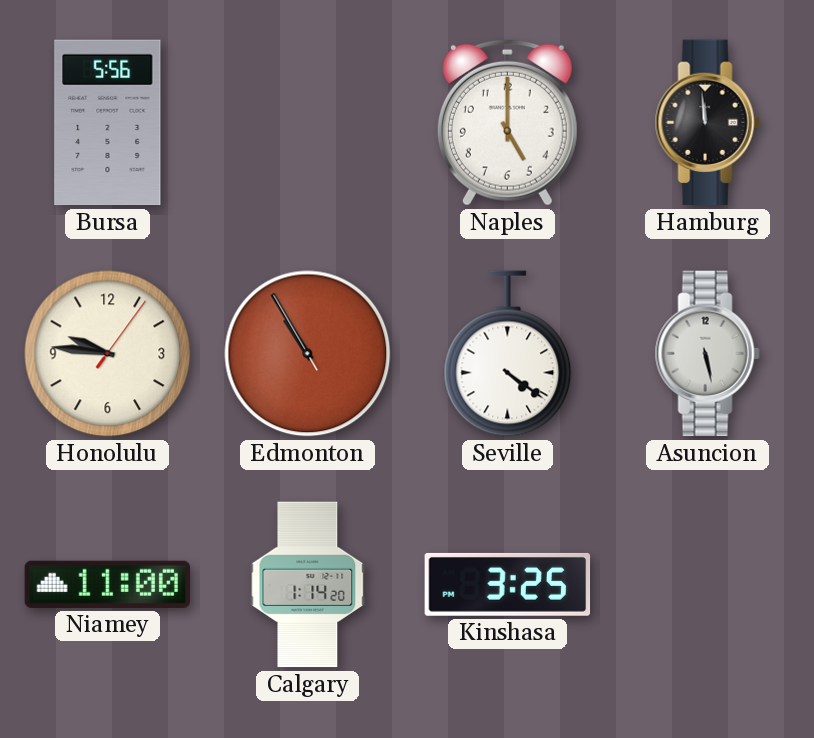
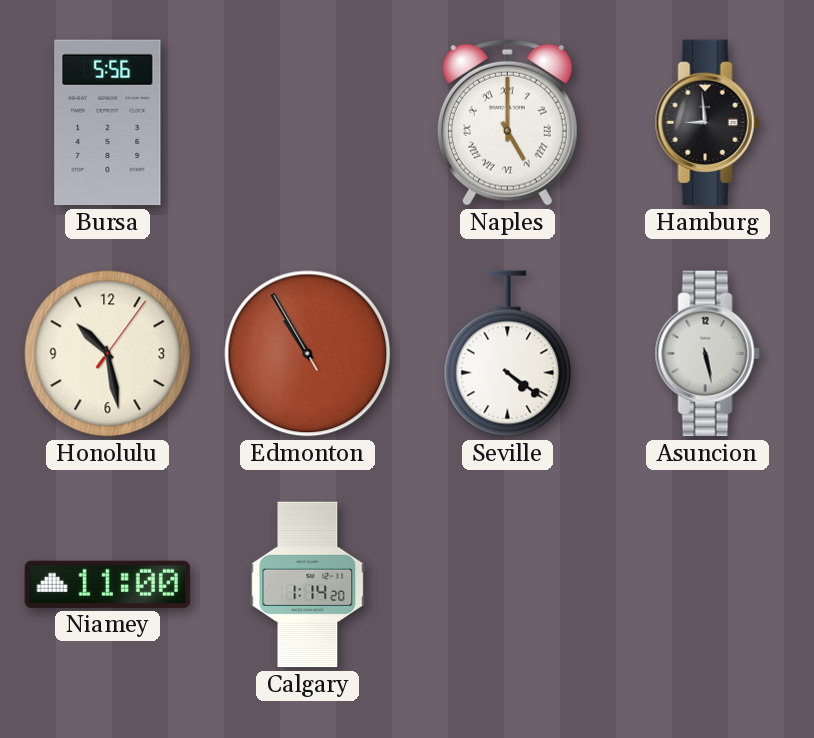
Naples numerals: Arabic -> Roman (507, 122)
Hamburg: 11:59 -> 8:59 (707, 123)
Honolulu: 9:46 -> 10:28 (108, 354)
Kinshasa: 3:25 -> none (508, 584)
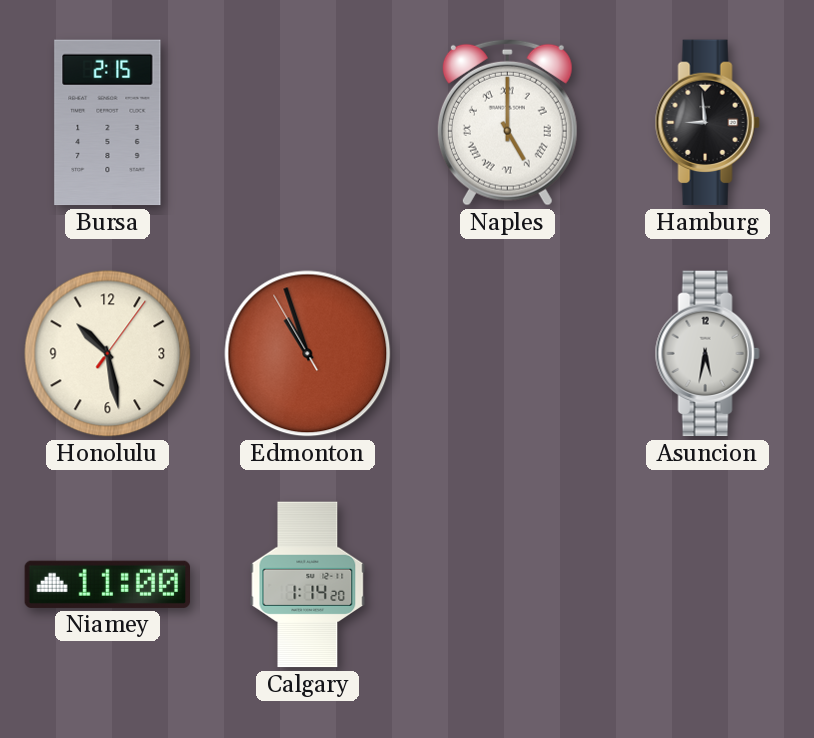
Bursa: 5:56 -> 2:15 (108, 123)
Edmonton: 10:54 -> 10:56 (308, 354)
Seville: 4:21 -> none (508, 354)
Asuncion: 5:28 -> 5:32 (707, 354)
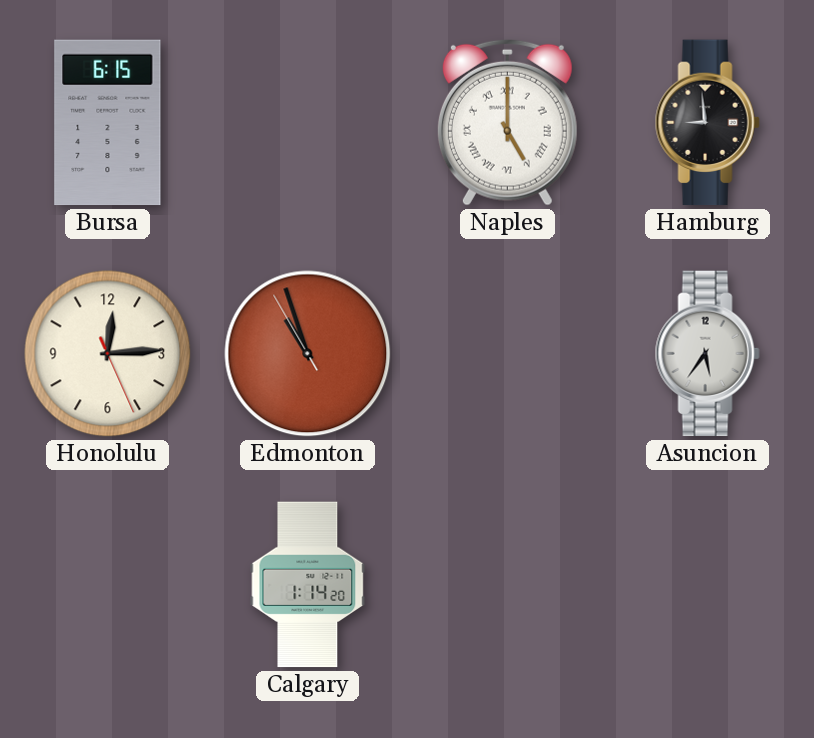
Bursa: 2:15 -> 6:15 (108, 123)
Honolulu: 10:28 -> 12:14 (108, 354)
Asuncion: 5:32 -> 5:36 (707, 354)
Niamey: 11:00 -> none (108, 584)
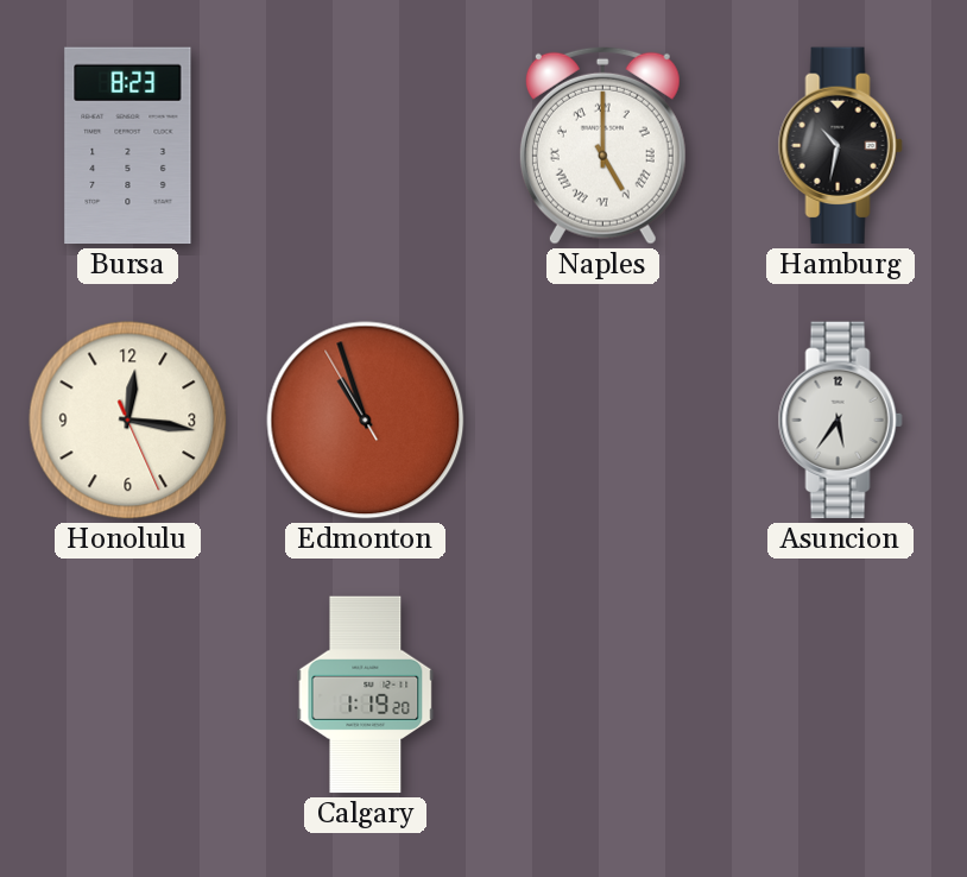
Bursa: 6:15 -> 8:23 (128, 146)
Hamburg: 8:59 -> 10:32 (840, 146)
Honolulu: 12:14 -> 12:16 (128, 421)
Calgary: 1:14 -> 1:19 (366, 695)
